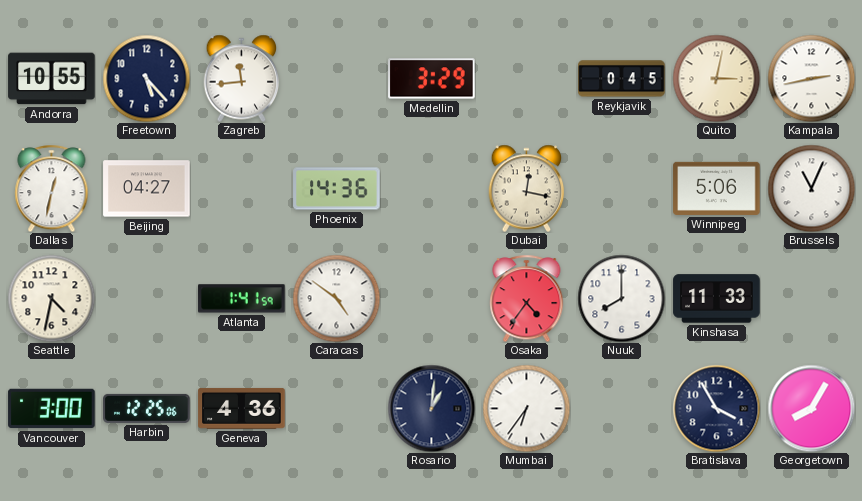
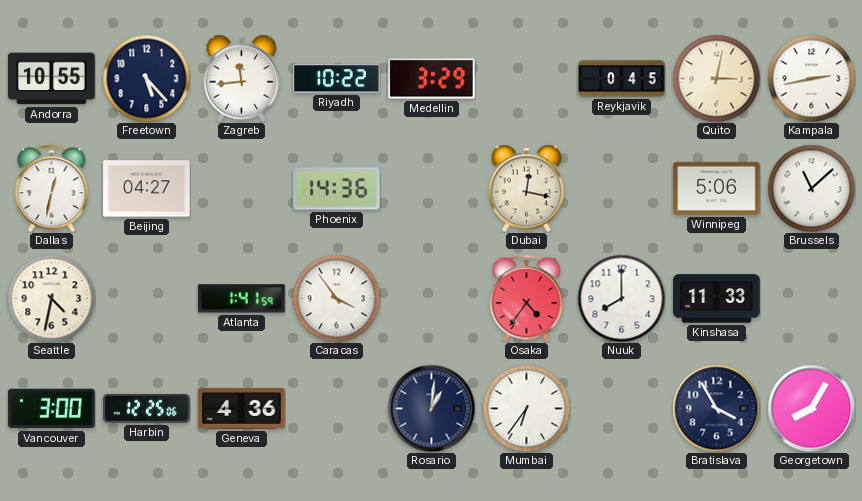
Riyadh: none -> 10:22 (337, 79)
Brussels: 11:04 -> 11:08 (811, 188)
Caracas: 4:51 -> 3:54 (336, 298)
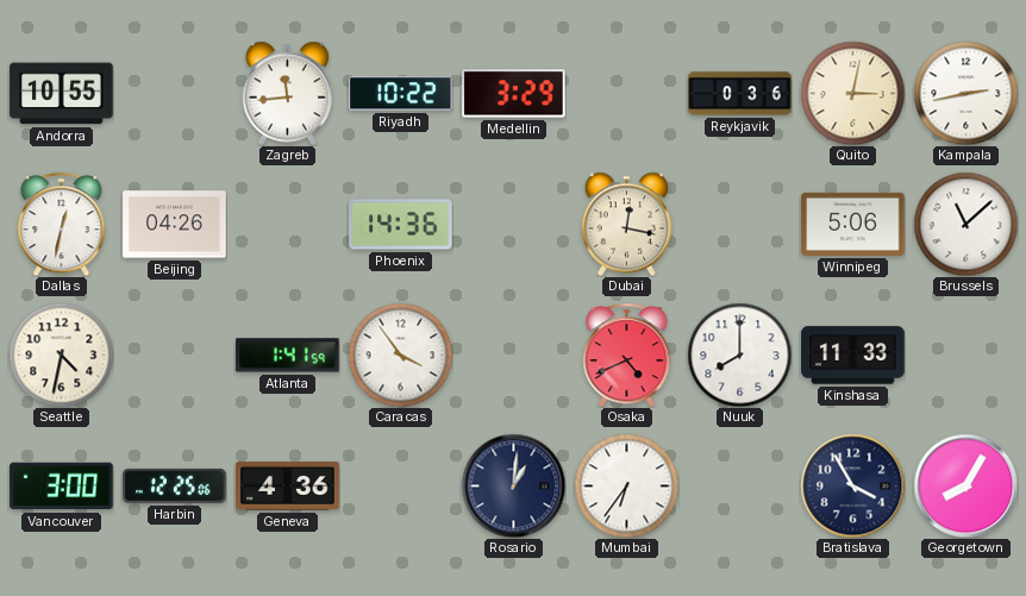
Freetown: 5:23 -> none (146, 78)
Reykjavik: 0:45 -> 0:36 (740, 94)
Beijing: 04:27 -> 04:26 (175, 225)
Osaka: 4:36 -> 4:41 (627, 355)
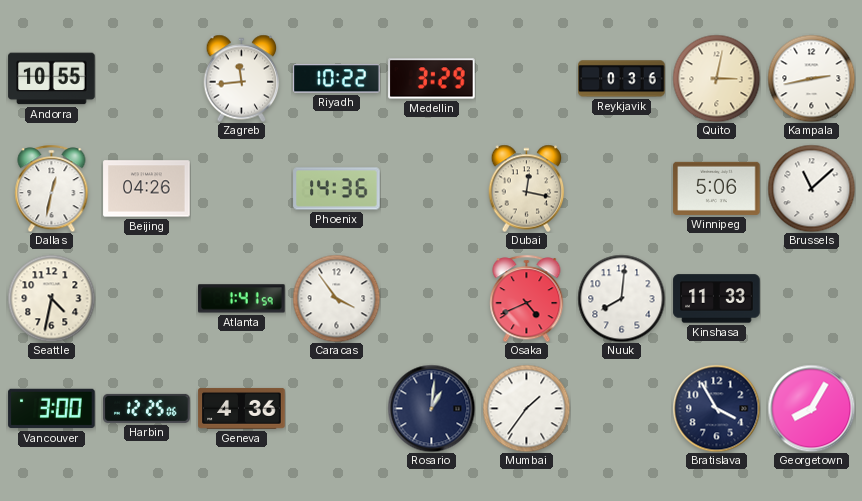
Nuuk: 8:00 -> 8:01 (621, 298)
Mumbai: 6:36 -> 1:36 (526, 408)
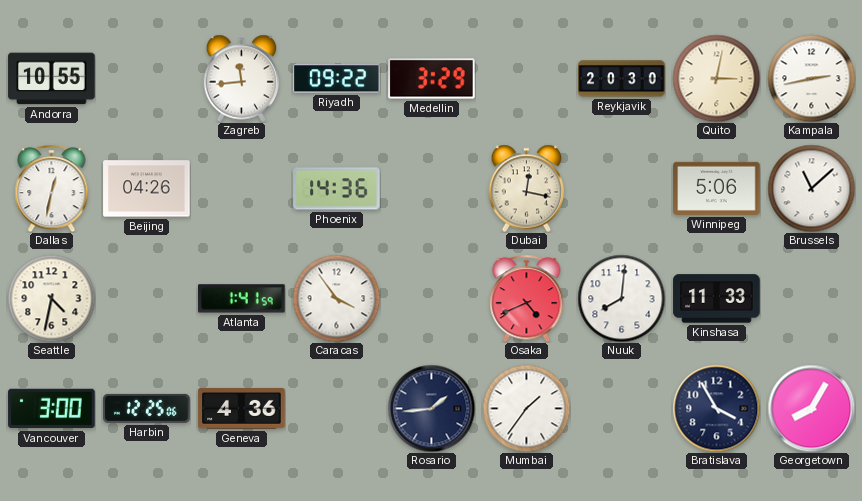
Riyadh: 10:22 -> 09:22 (337, 79)
Reykjavik: 0:36 -> 20:30 (622, 79)
Rosario: 1:01 -> 1:44 (431, 408)
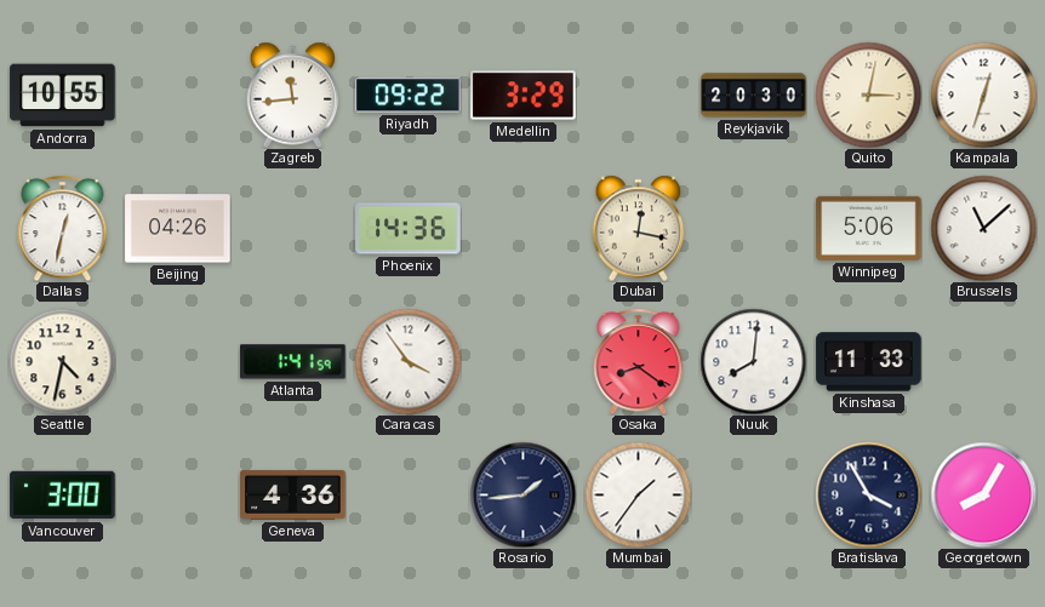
Kampala: 2:43 -> 12:33 (983, 95)
Osaka: 4:41 -> 8:21 (639, 361)
Harbin: 12:25 -> none (147, 408)
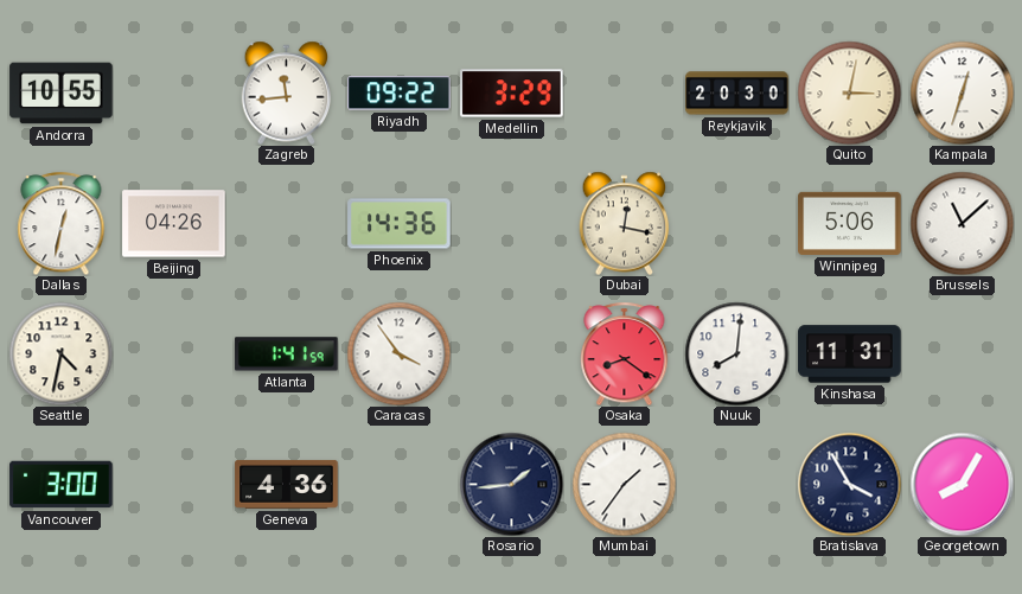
Kinshasa: 11:33 -> 11:31 (850, 355)
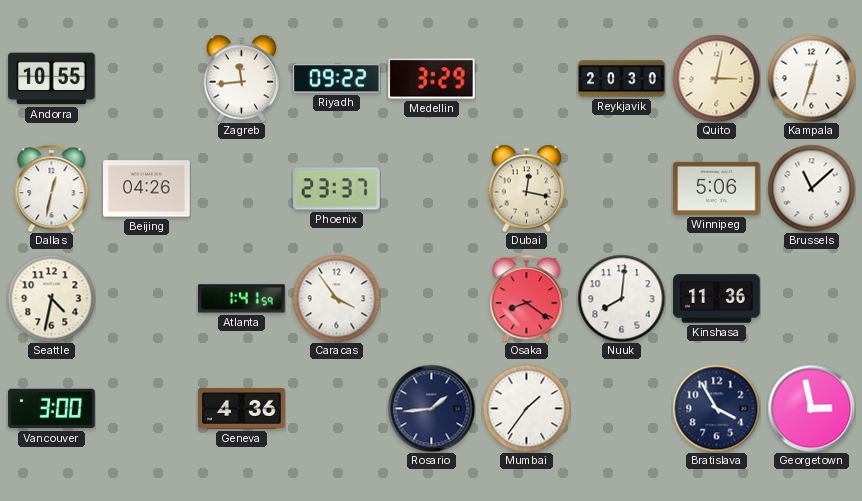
Phoenix: 14:36 -> 23:37 (337, 189)
Kinshasa: 11:31 -> 11:36 (717, 299)
Georgetown: 8:05 -> 2:58 (811, 408)
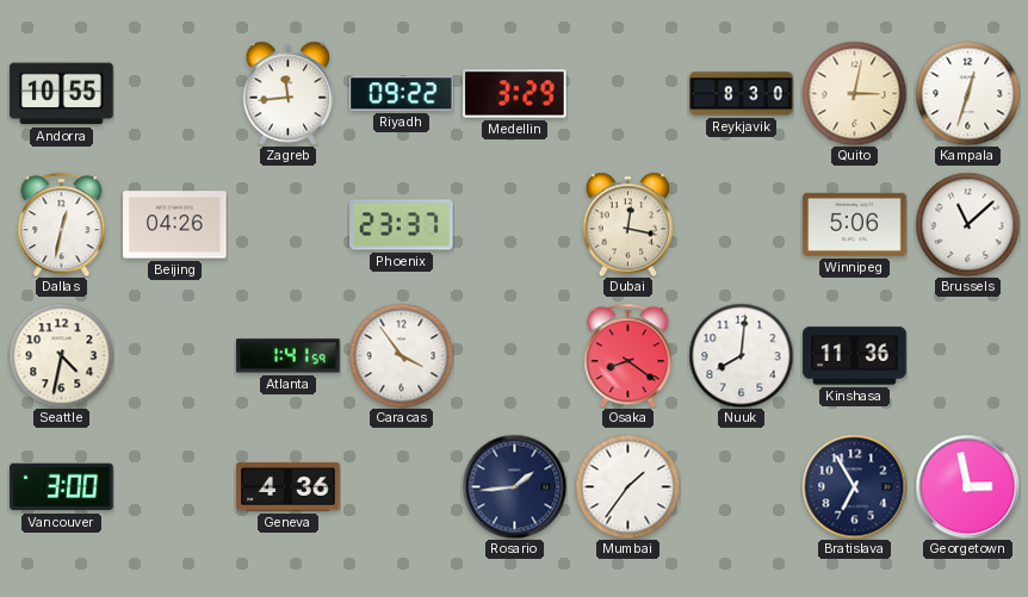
Reykjavik: 20:30 -> 8:30 (742, 94)
Bratislava: 3:55 -> 6:55 (854, 486)
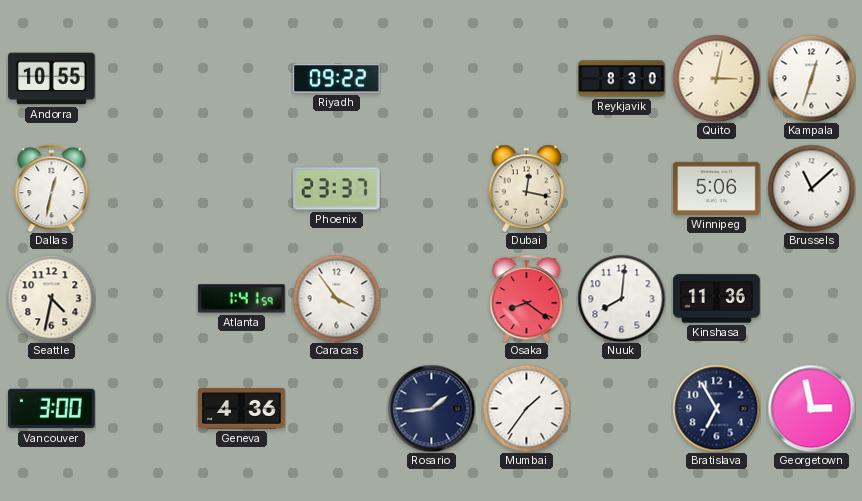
Zagreb: 11:44 -> none (289, 93)
Medellin: 3:29 -> none (515, 94)
Beijing: 04:26 -> none (175, 225)
